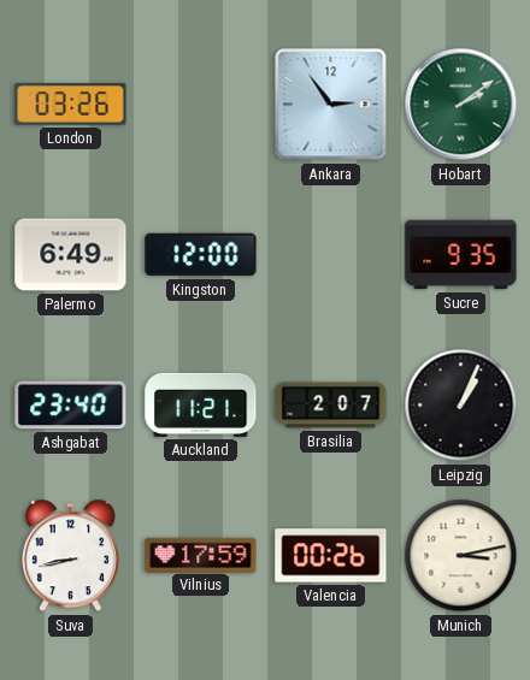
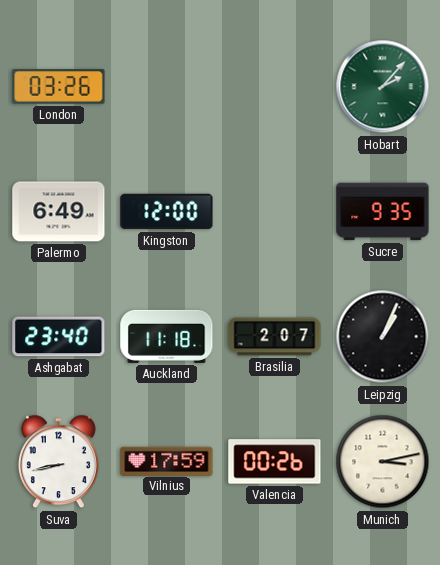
Ankara: 2:54 -> none (331, 105)
Hobart: 2:09 -> 2:07 (383, 87)
Auckland: 11:21 -> 11:18 (167, 336)
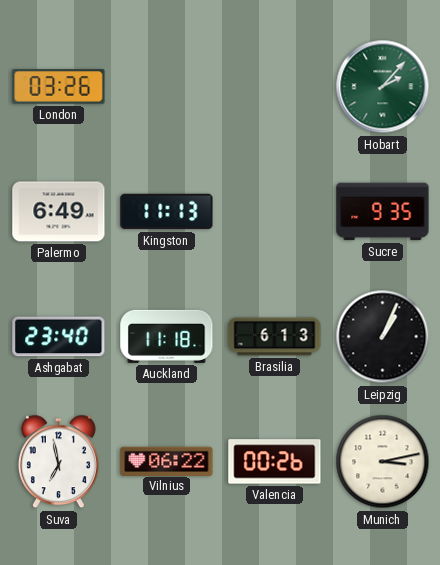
Kingston: 12:00 -> 11:13 (167, 212)
Brasilia: 2:07 -> 6:13 (275, 337)
Suva: 8:43 -> 6:58 (58, 462)
Vilnius: 17:59 -> 06:22 (167, 461)
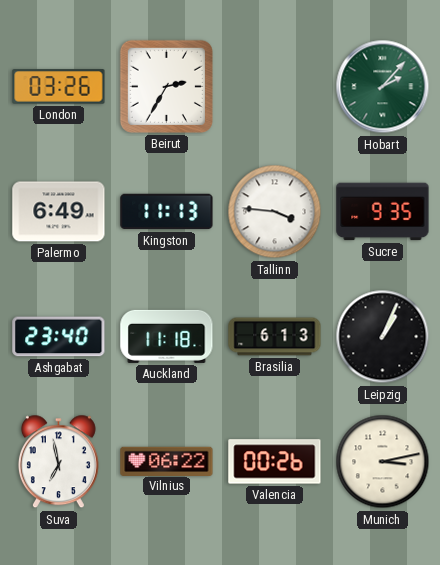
Beirut: none -> 2:35 (166, 86)
Tallinn: none -> 3:46 (275, 212)
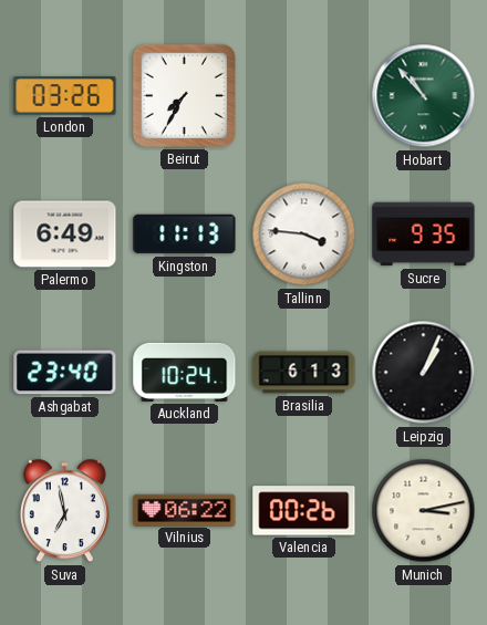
Beirut: 2:35 -> 7:35 (184, 95)
Hobart: 2:07 -> 10:53 (424, 96)
Auckland: 11:18 -> 10:24 (185, 372)
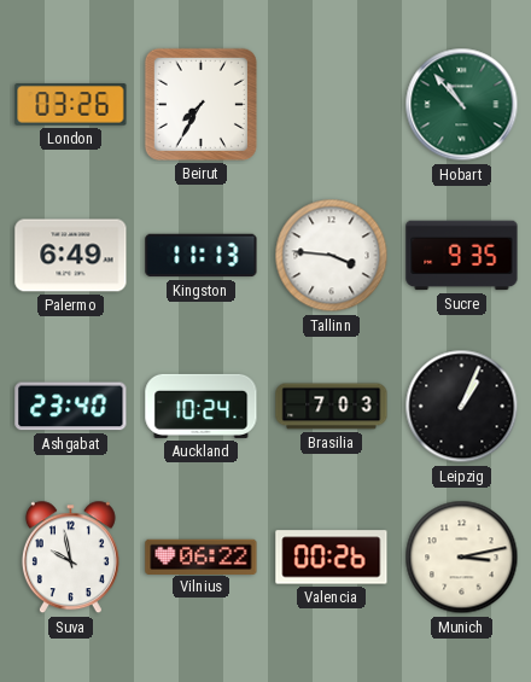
Brasilia: 6:13 -> 7:03 (332, 407)
Suva: 6:58 -> 9:58 (70, 558)
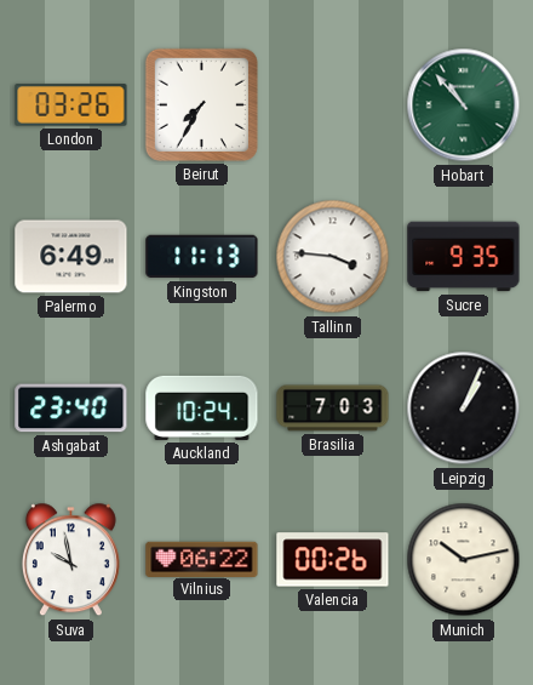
Munich: 3:13 -> 10:13 (464, 560)
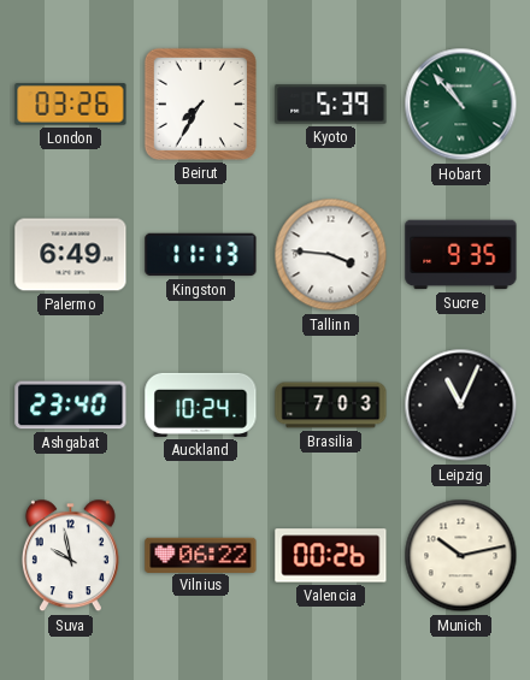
Kyoto: none -> 5:39 (331, 105)
Leipzig: 1:04 -> 11:04 (461, 406)
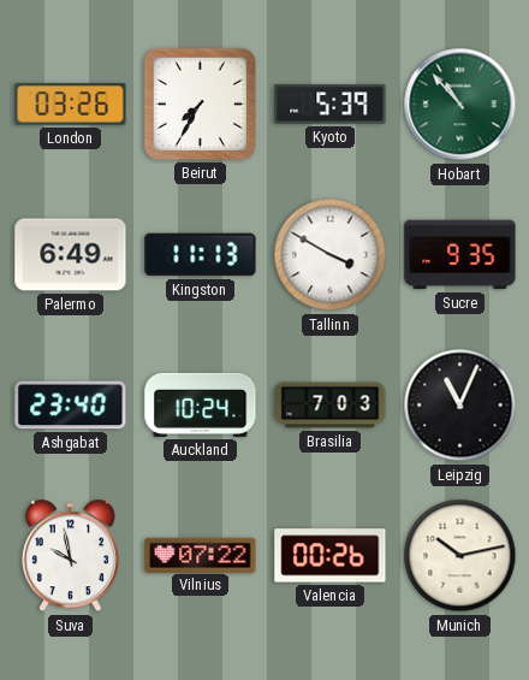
Tallinn: 3:46 -> 3:50 (331, 255)
Vilnius: 06:22 -> 07:22 (201, 555)
